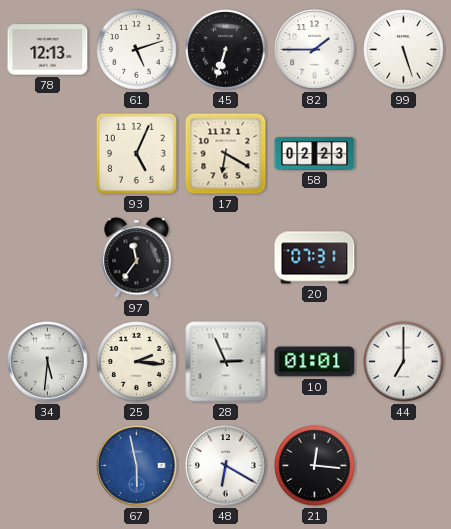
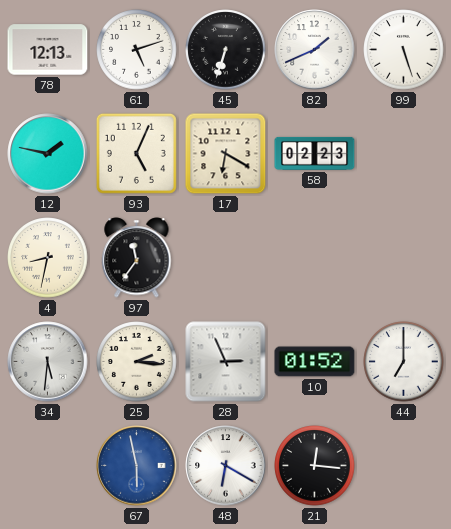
82: 1:45 -> 1:41 (315, 50)
12: none -> 1:47 (48, 154)
4: none -> 8:32 (48, 258)
20: 07:31 -> none (315, 258)
10: 01:01 -> 01:52 (315, 362)
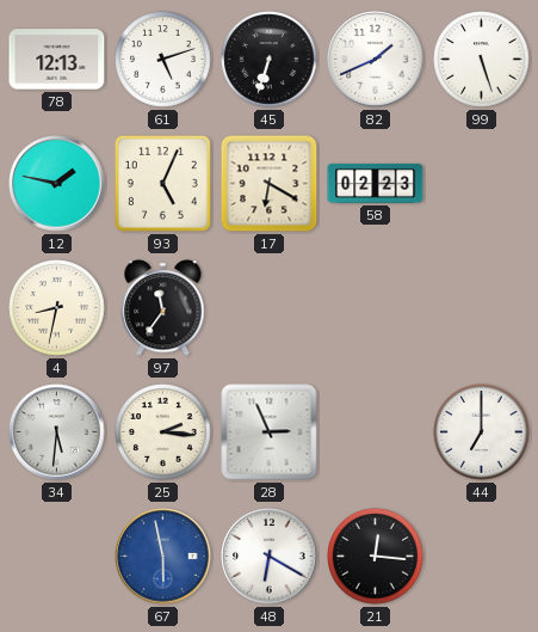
10: 01:52 -> none (315, 362)
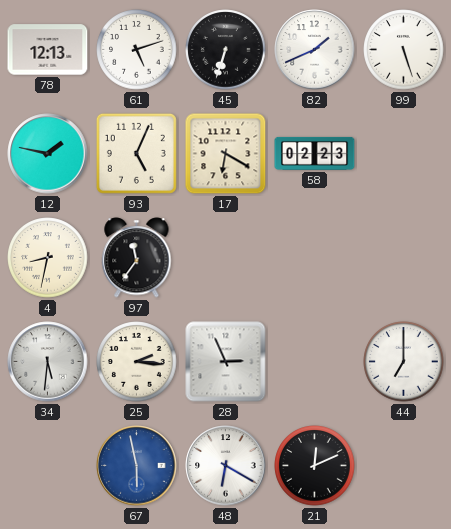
21: 12:16 -> 12:11 (315, 466)
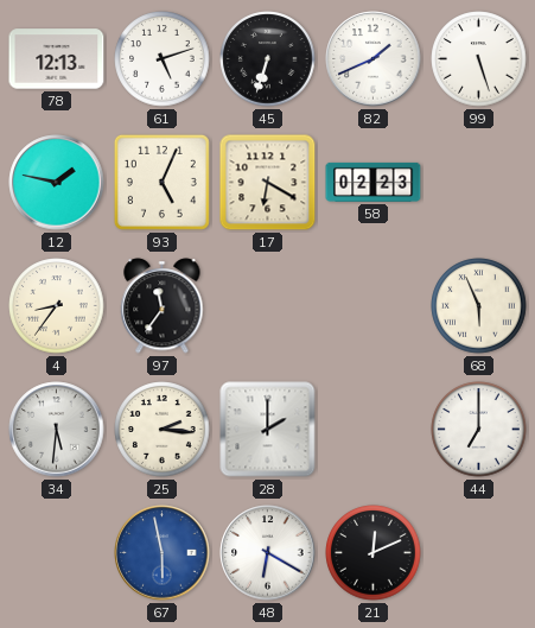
4: 8:32 -> 8:36 (57, 306)
68: none -> 5:56 (479, 306)
28: 2:56 -> 2:00 (268, 430)
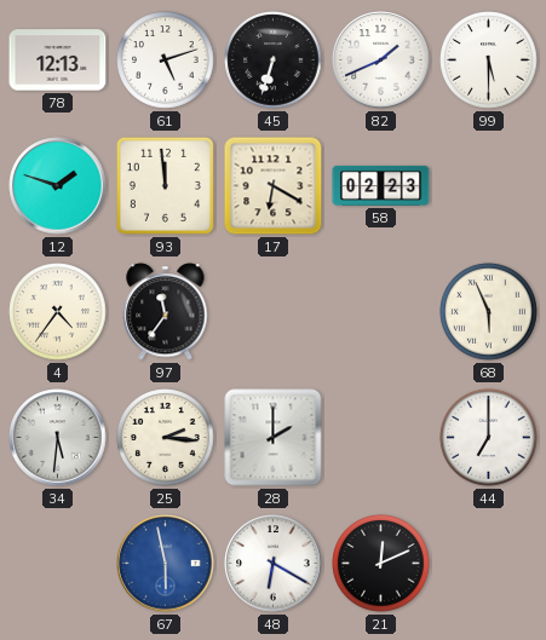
99: 5:27 -> 5:30 (489, 60)
12: 1:47 -> 1:48 (58, 186)
93: 5:04 -> 11:59 (165, 185)
4: 8:36 -> 4:36 (58, 312)
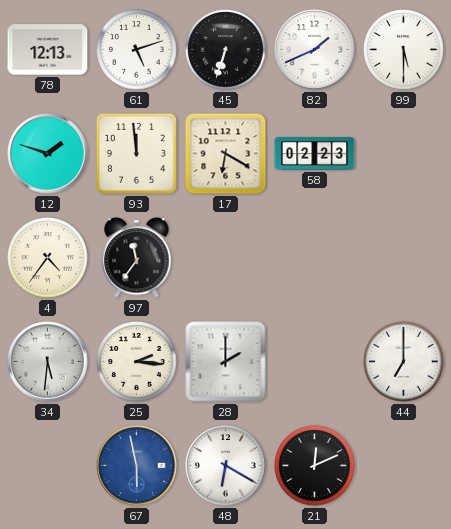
68: 5:56 -> none (489, 312)
